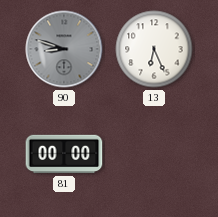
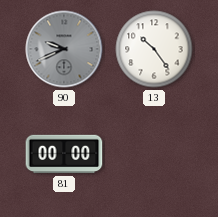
90: 8:48 -> 9:41 (64, 49)
13: 6:26 -> 10:24 (154, 49)
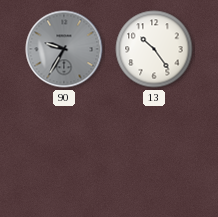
90: 9:41 -> 9:35 (64, 49)
81: 00:00 -> none (64, 154)
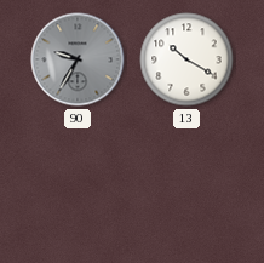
13: 10:24 -> 10:20 (186, 59)
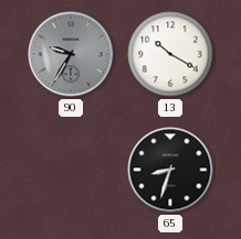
65: none -> 8:33 (170, 170)
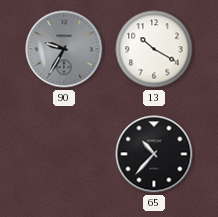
65: 8:33 -> 10:37 (154, 154)
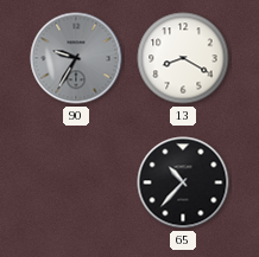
13: 10:20 -> 8:20 (183, 58)
